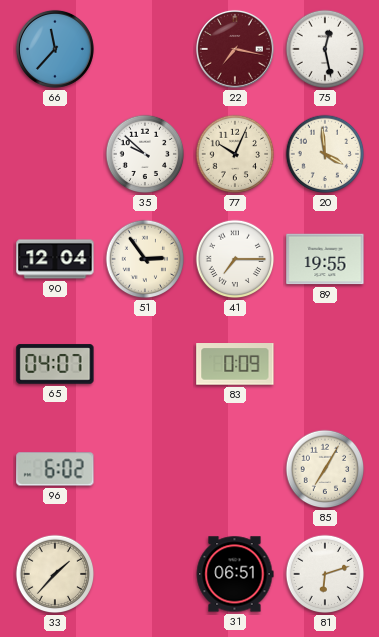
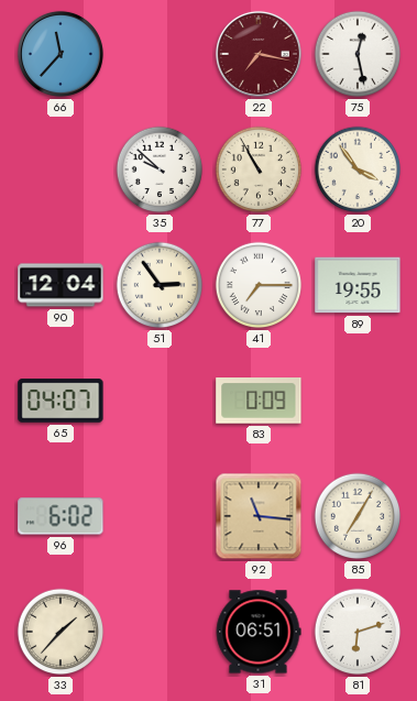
77: 10:04 -> 10:55 (259, 169)
20: 3:59 -> 3:54 (358, 169)
92: none -> 11:16 (259, 516)
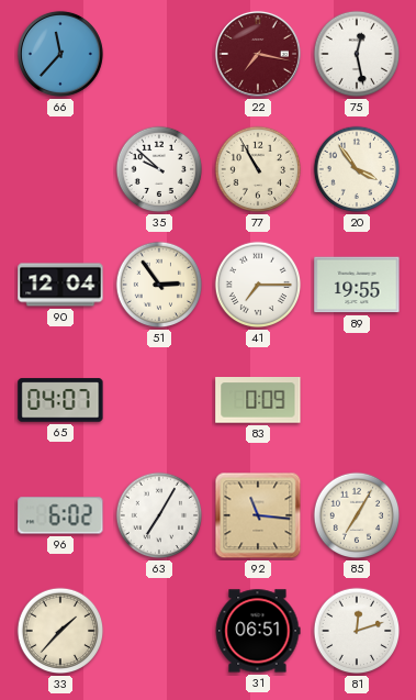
63: none -> 7:05 (159, 515)
81: 6:12 -> 12:12 (357, 631)
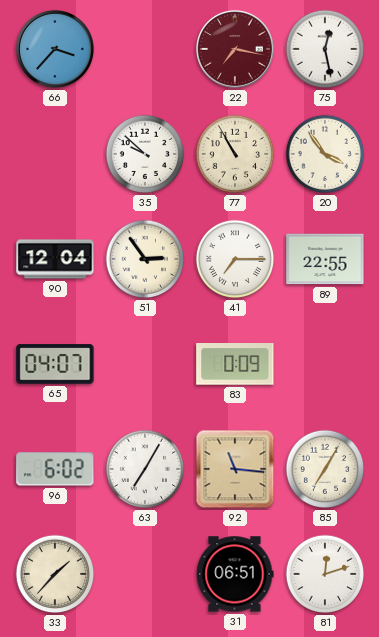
66: 11:37 -> 3:37 (55, 49)
89: 19:55 -> 22:55 (325, 259)
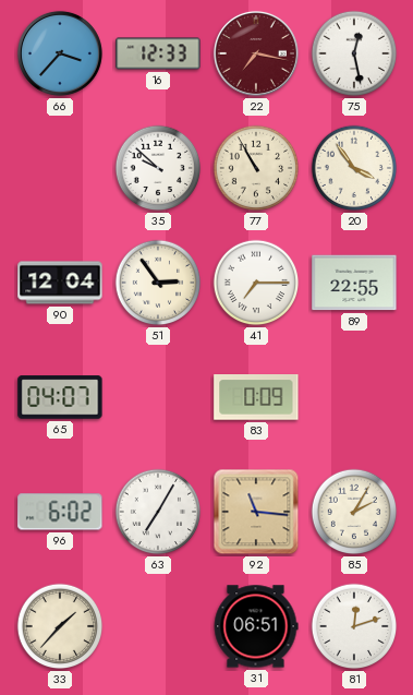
16: none -> 12:33 (158, 53)
85: 7:05 -> 2:05 (354, 512)
